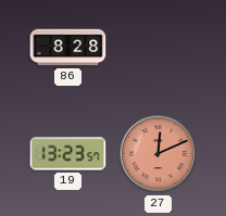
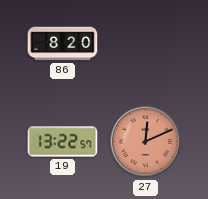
86: 8:28 -> 8:20 (63, 44)
19: 13:23 -> 13:22 (63, 142)
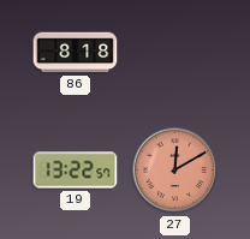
86: 8:20 -> 8:18 (76, 53)
27: 12:11 -> 12:10 (175, 171)
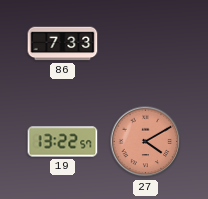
86: 8:18 -> 7:33 (63, 44)
27: 12:10 -> 4:10 (146, 142)
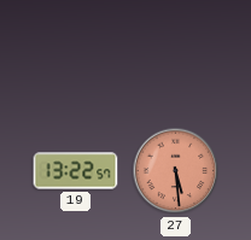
86: 7:33 -> none (63, 44)
27: 4:10 -> 5:29 (176, 171)
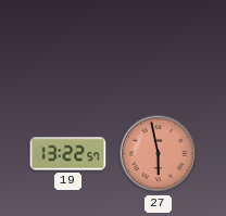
27: 5:29 -> 5:58 (159, 154)
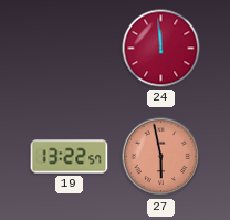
24: none -> 11:59 (161, 49)
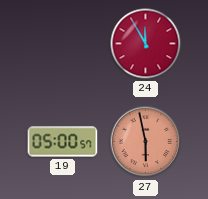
24: 11:59 -> 11:55 (146, 44)
19: 13:22 -> 05:00 (63, 142)
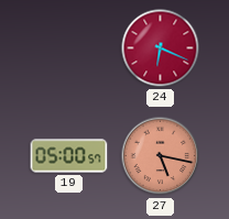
24: 11:55 -> 6:19 (161, 48)
27: 5:58 -> 5:17 (161, 156)
